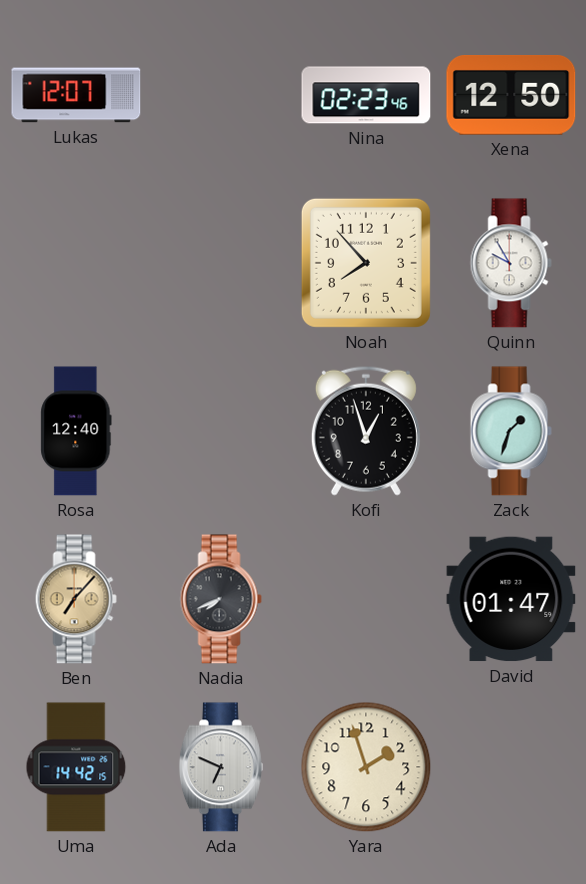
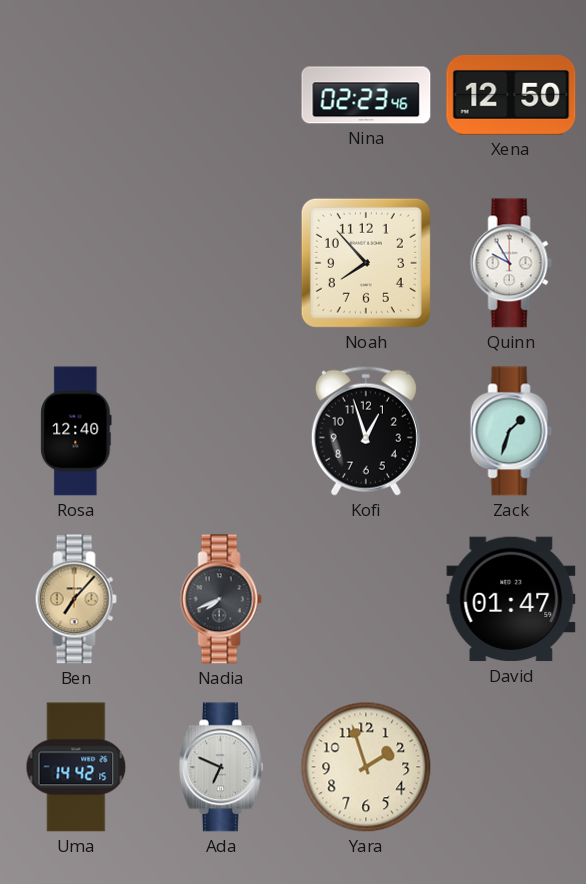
Lukas: 12:07 -> none (76, 95)
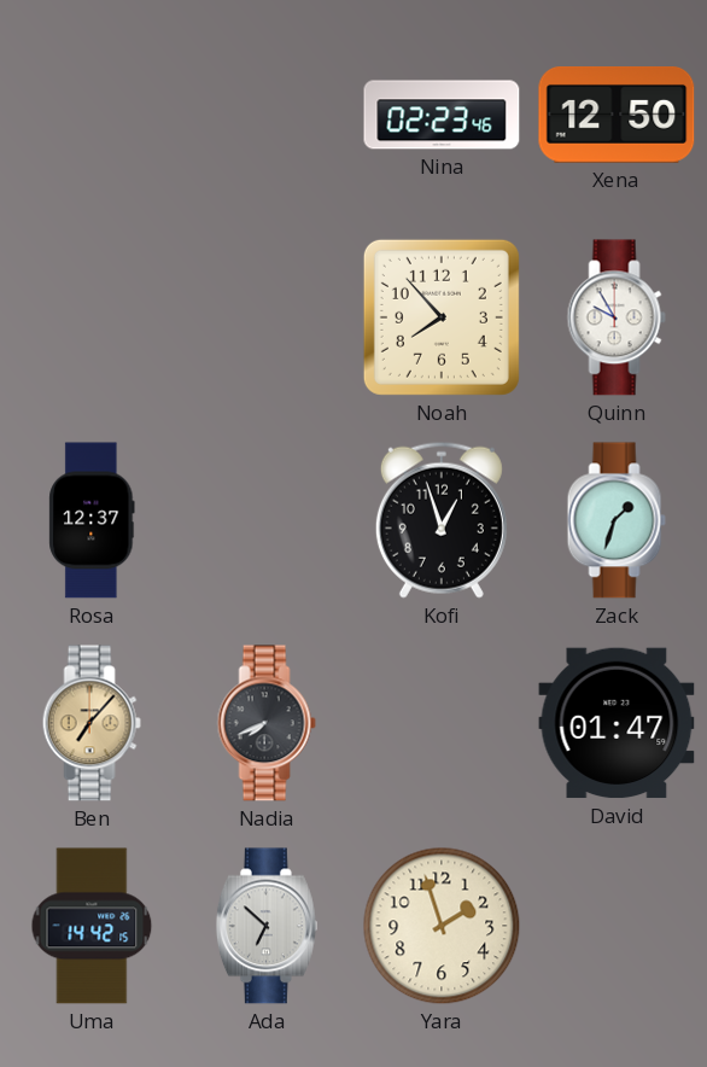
Rosa: 12:40 -> 12:37 (92, 520)
Ada: 6:49 -> 6:52 (267, 926)
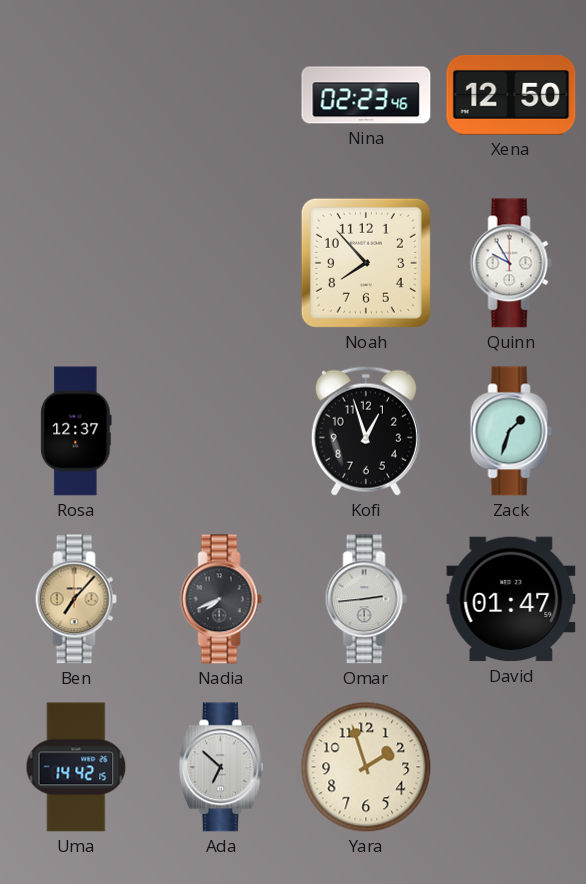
Omar: none -> 2:44 (366, 599)
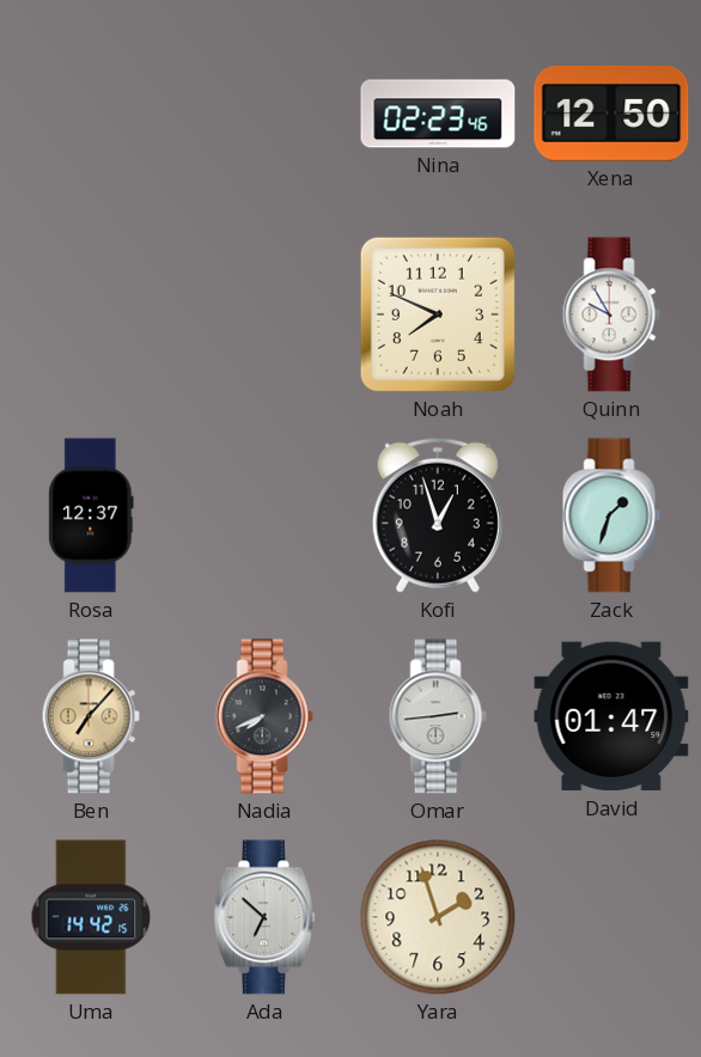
Noah: 7:53 -> 7:49 (438, 314)
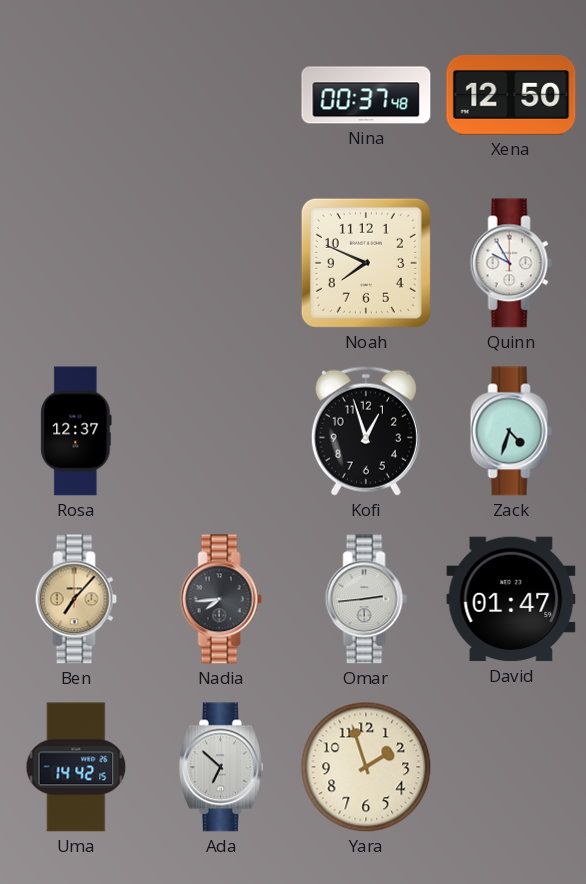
Nina: 02:23 -> 00:37 (366, 95)
Zack: 1:33 -> 4:33 (511, 431)
Nadia: 7:41 -> 7:44 (221, 599)
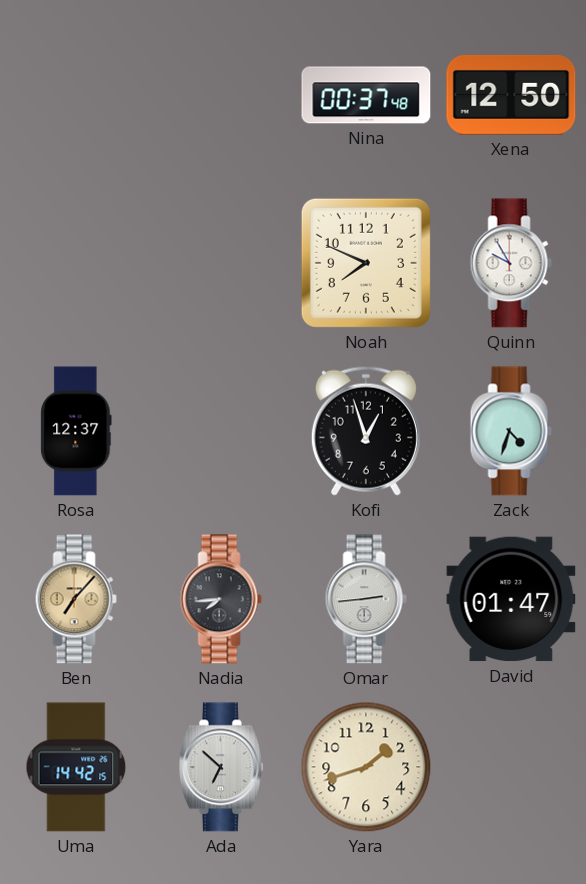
Yara: 1:57 -> 1:42 (366, 767)
